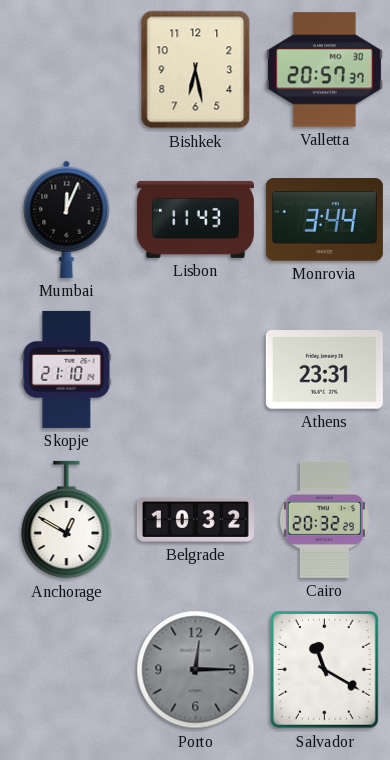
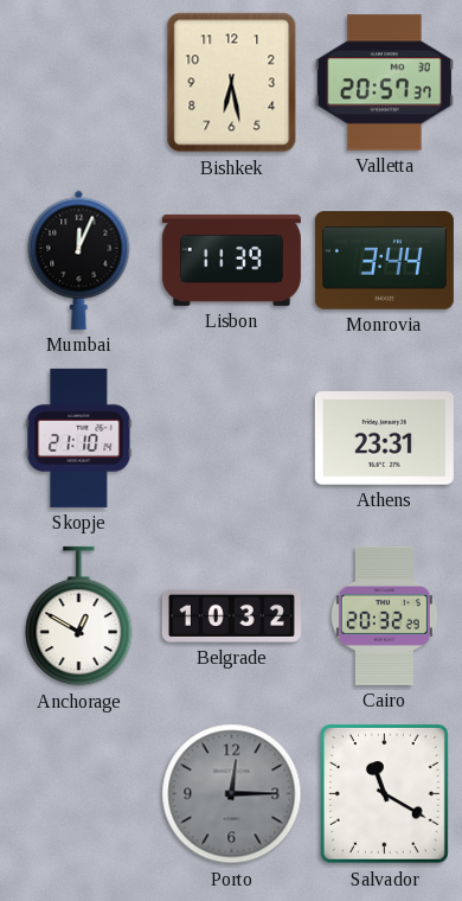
Lisbon: 11:43 -> 11:39 (231, 260)
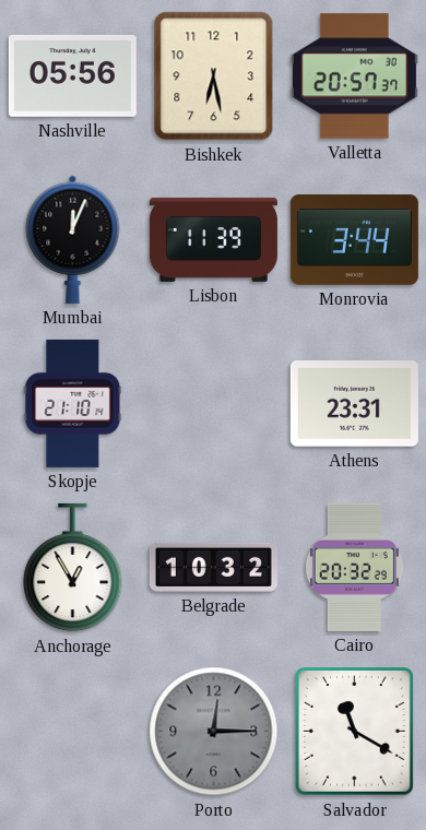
Nashville: none -> 05:56 (72, 75)
Anchorage: 12:50 -> 12:55 (73, 568)
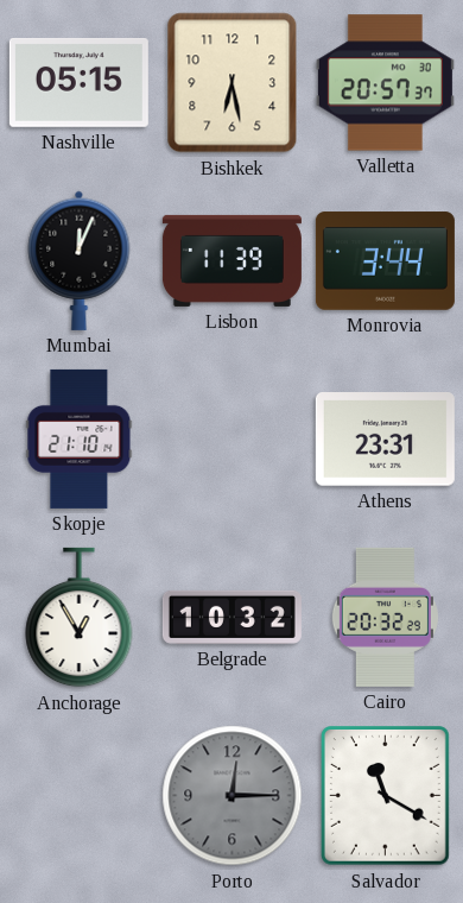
Nashville: 05:56 -> 05:15 (78, 82)
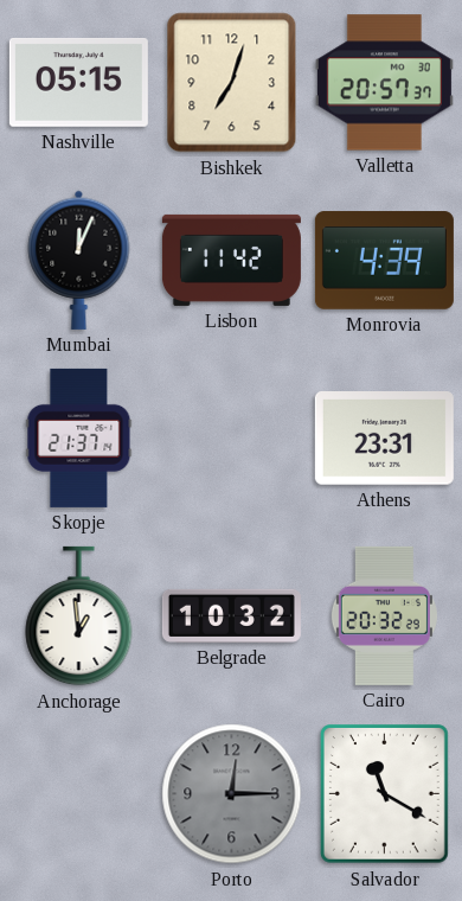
Bishkek: 6:28 -> 7:03 (232, 83)
Lisbon: 11:39 -> 11:42 (231, 260)
Monrovia: 3:44 -> 4:39 (384, 261)
Skopje: 21:10 -> 21:37 (79, 437)
Anchorage: 12:55 -> 12:59 (79, 616)
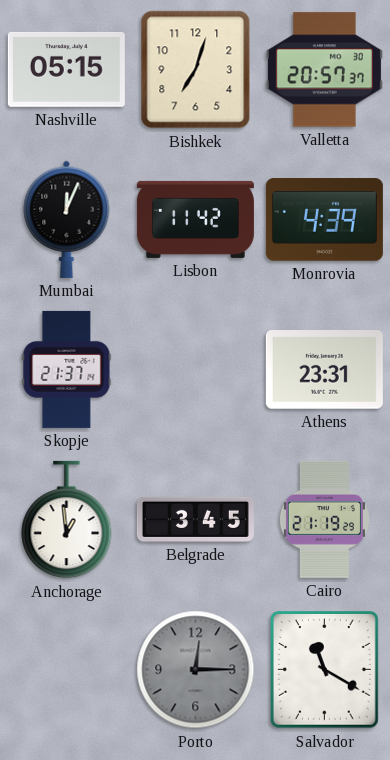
Belgrade: 10:32 -> 3:45 (195, 519)
Cairo: 20:32 -> 21:19 (324, 519)
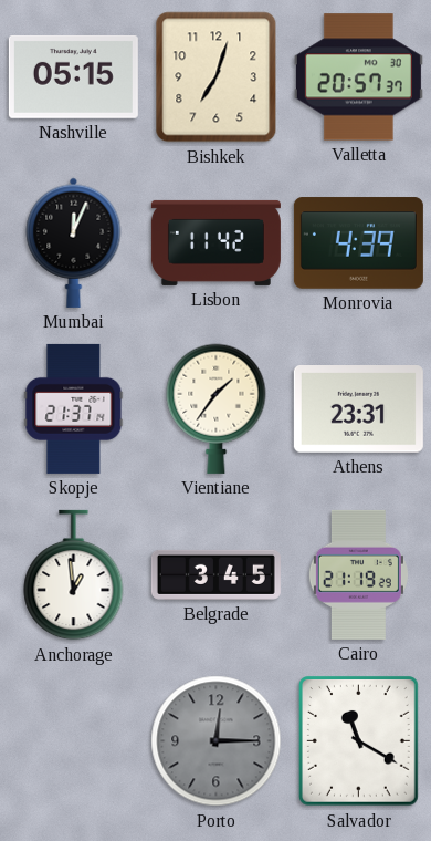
Vientiane: none -> 1:36 (217, 408)
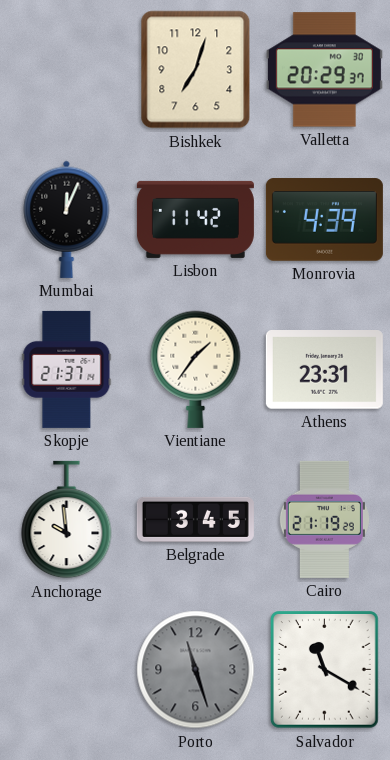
Nashville: 05:15 -> none (73, 76)
Valletta: 20:57 -> 20:29 (324, 70)
Anchorage: 12:59 -> 9:59 (67, 520)
Porto: 12:15 -> 11:27 (196, 670)
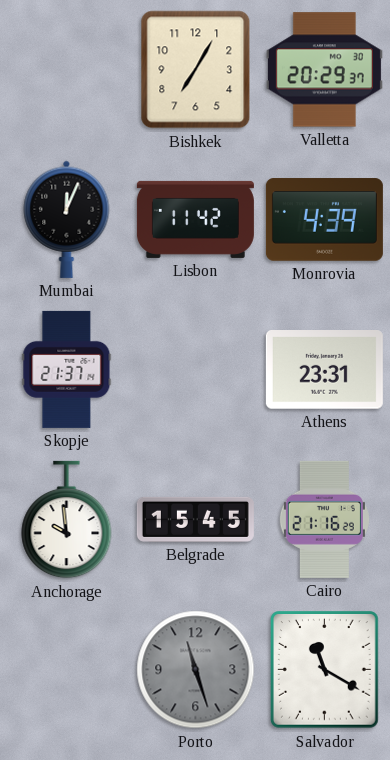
Bishkek: 7:03 -> 7:05 (196, 70)
Vientiane: 1:36 -> none (196, 369)
Belgrade: 3:45 -> 15:45 (195, 519)
Cairo: 21:19 -> 21:16 (324, 519)
